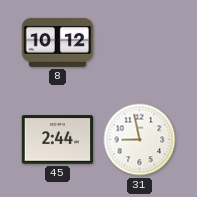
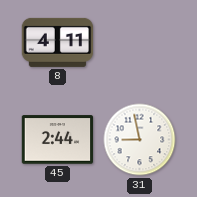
8: 10:12 -> 4:11 (58, 42)
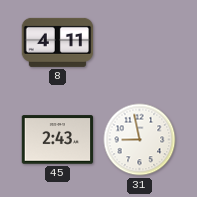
45: 2:44 -> 2:43 (58, 140)
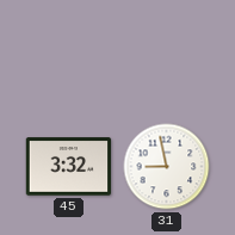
8: 4:11 -> none (58, 42)
45: 2:43 -> 3:32 (69, 167)
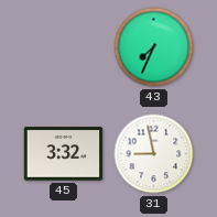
43: none -> 7:34 (154, 47)
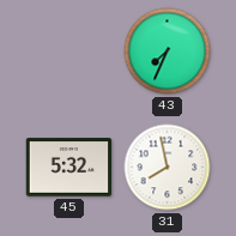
45: 3:32 -> 5:32 (69, 168)
31: 8:58 -> 7:58 (168, 168)
